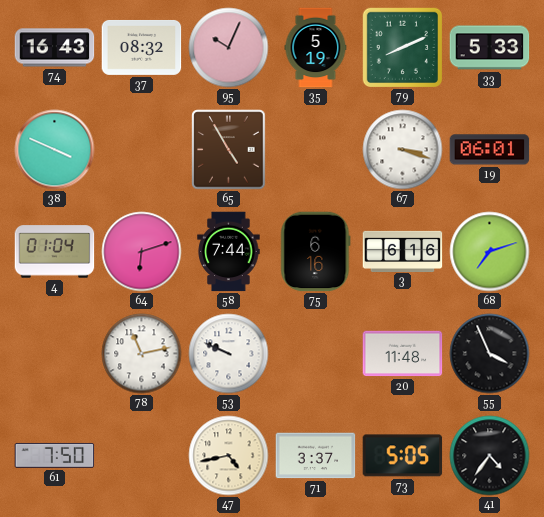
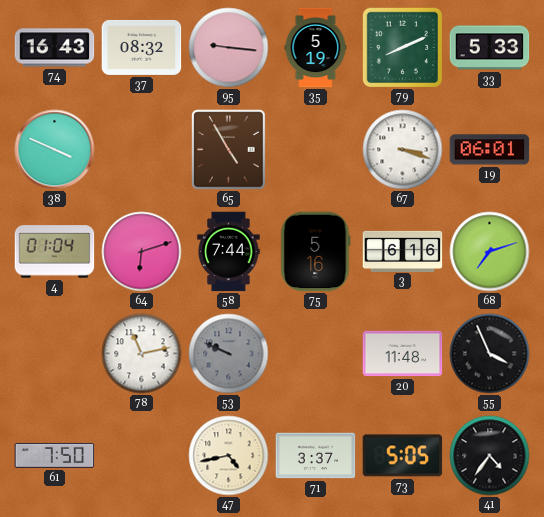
95: 10:04 -> 9:16 (229, 48)
75: 6:16 -> 5:16 (316, 252)
53 dial: white -> grey (229, 354)
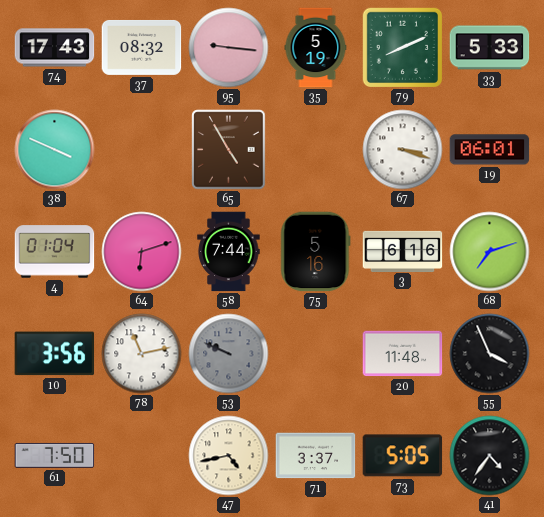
74: 16:43 -> 17:43 (55, 48)
10: none -> 3:56 (55, 354)
